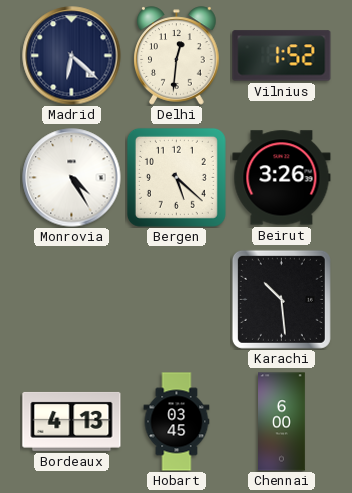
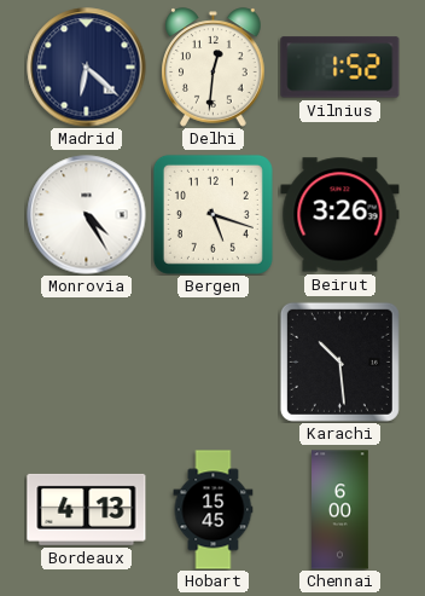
Bergen: 5:22 -> 5:18 (212, 214)
Hobart: 03:45 -> 15:45 (214, 510)
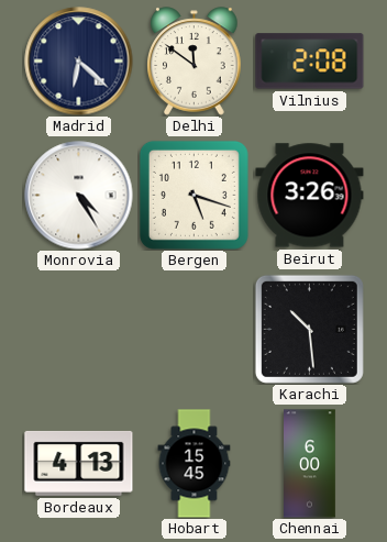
Delhi: 12:31 -> 11:51 (195, 62)
Vilnius: 1:52 -> 2:08 (310, 62)
